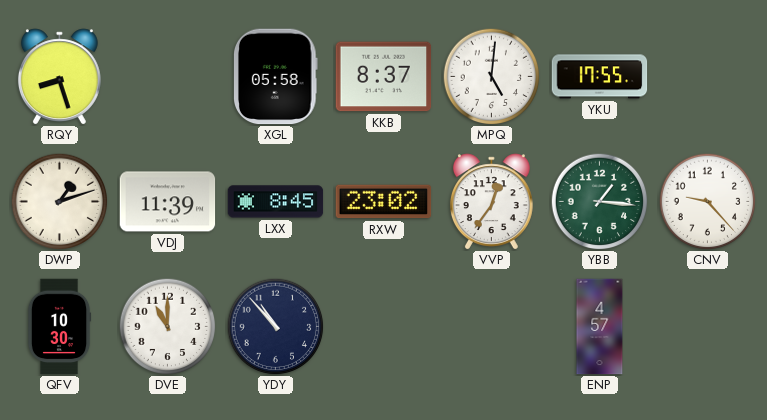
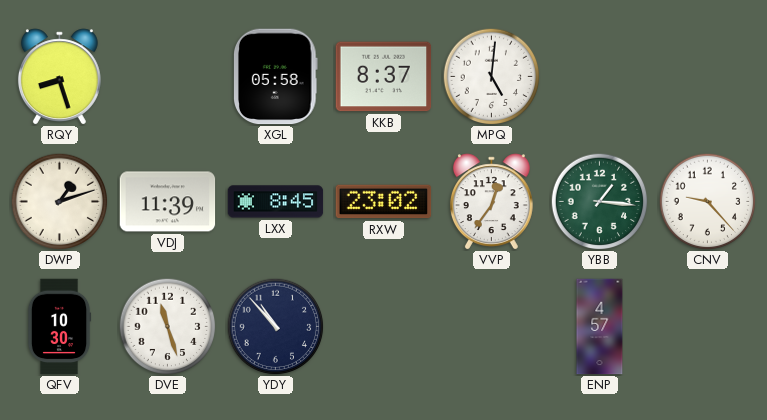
YKU: 17:55 -> none (600, 77)
DVE: 11:00 -> 11:27 (167, 326)
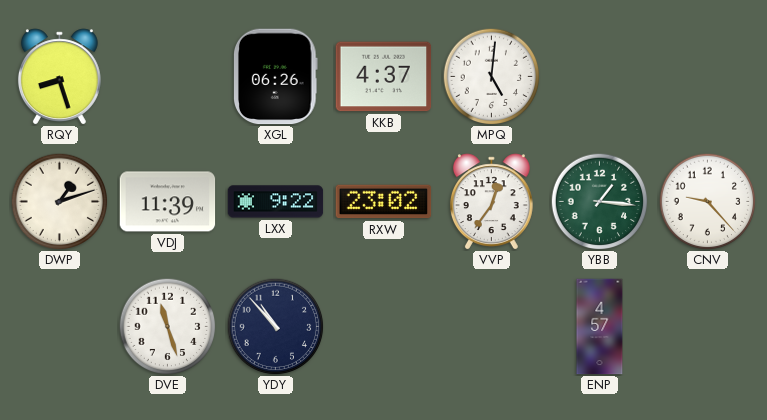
XGL: 05:58 -> 06:26 (276, 77)
KKB: 8:37 -> 4:37 (384, 77)
LXX: 8:45 -> 9:22 (276, 202)
QFV: 10:30 -> none (59, 327)
